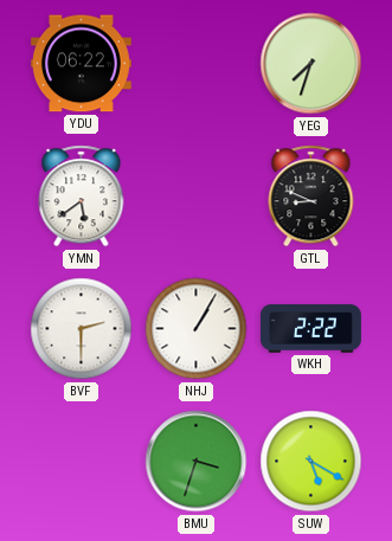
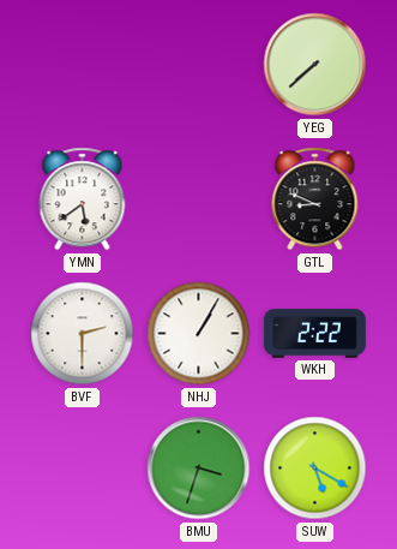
YDU: 06:22 -> none (81, 64)
YEG: 7:33 -> 7:38 (315, 65)
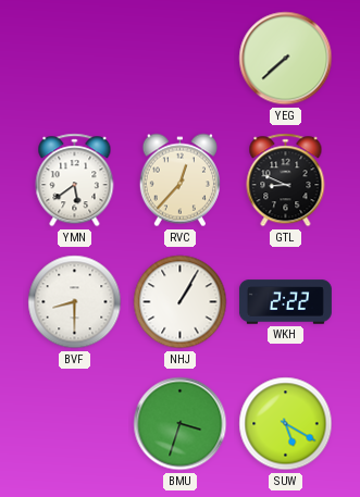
RVC: none -> 12:37 (179, 181)
BVF: 2:30 -> 8:30 (75, 302)
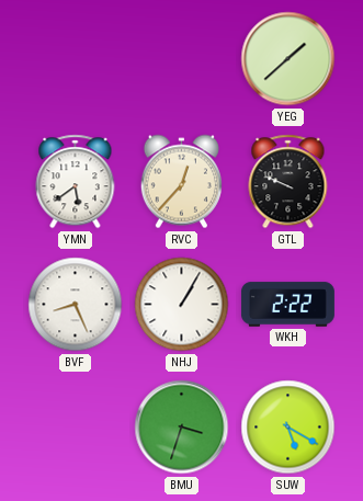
YEG: 7:38 -> 1:38 (288, 59)
GTL: 8:49 -> 9:49 (288, 182)
BVF: 8:30 -> 8:26 (76, 305)
